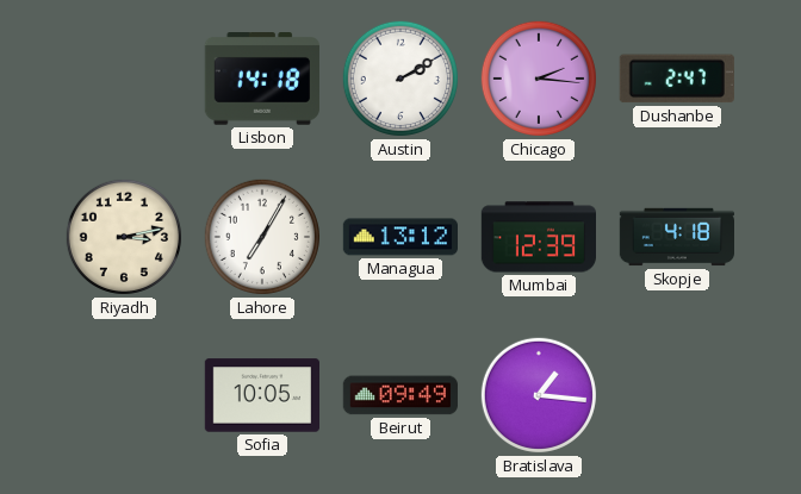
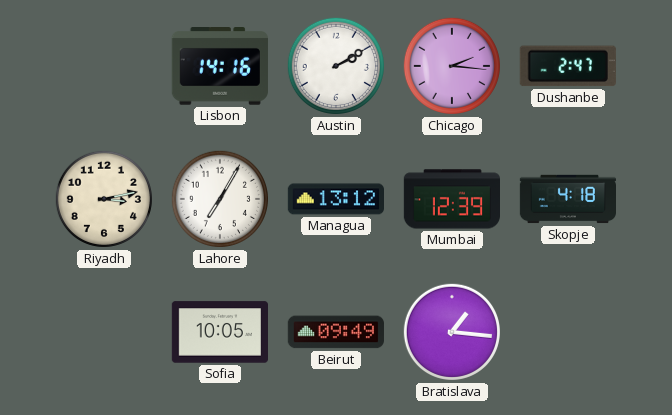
Lisbon: 14:18 -> 14:16 (220, 66)
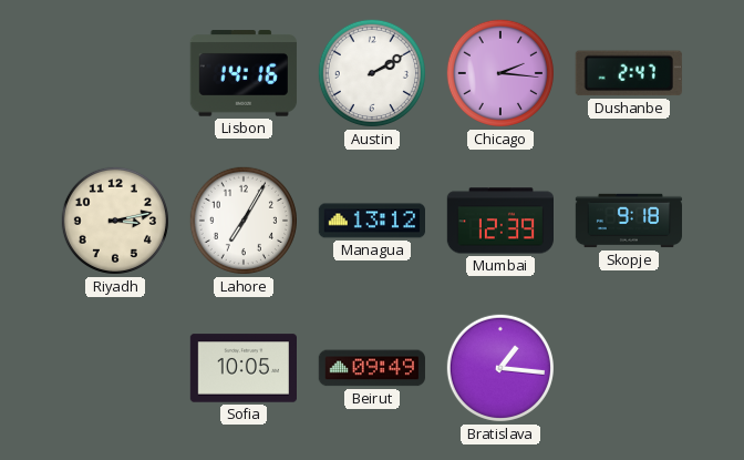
Skopje: 4:18 -> 9:18 (629, 221)
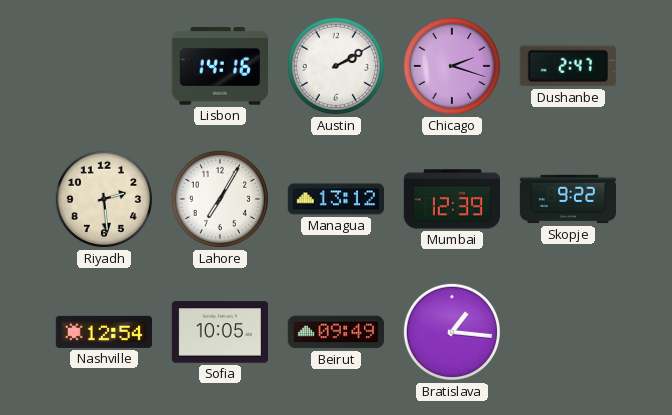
Chicago: 2:16 -> 2:18 (452, 66)
Riyadh: 3:13 -> 2:29 (104, 199)
Skopje: 9:18 -> 9:22 (568, 199)
Nashville: none -> 12:54 (104, 332)
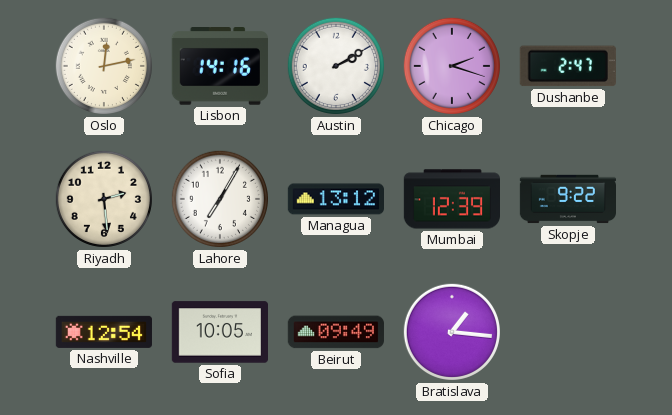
Oslo: none -> 12:13 (104, 66)
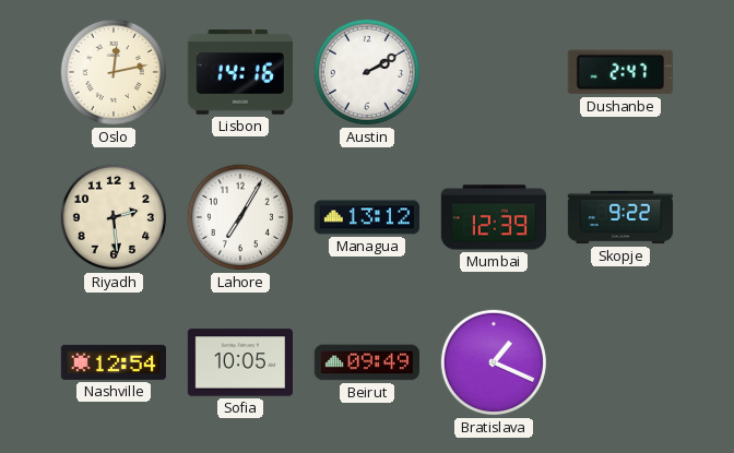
Chicago: 2:18 -> none (452, 66)
Bratislava: 1:16 -> 1:19 (494, 362)
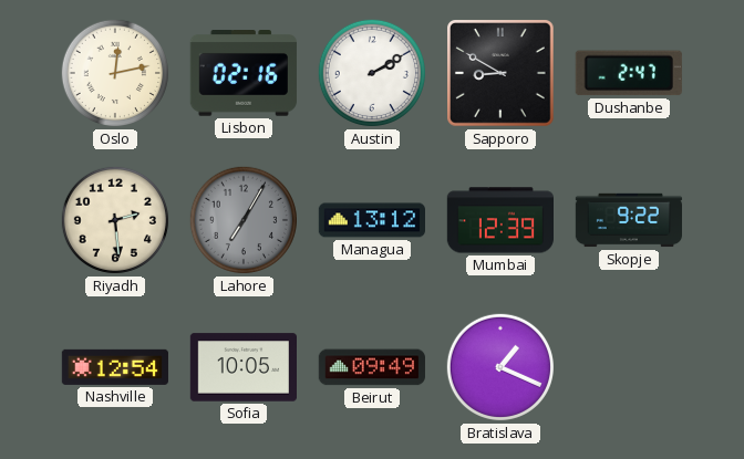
Lisbon: 14:16 -> 02:16 (244, 73)
Sapporo: none -> 8:50 (502, 74)
Lahore dial: white -> grey (244, 220)
